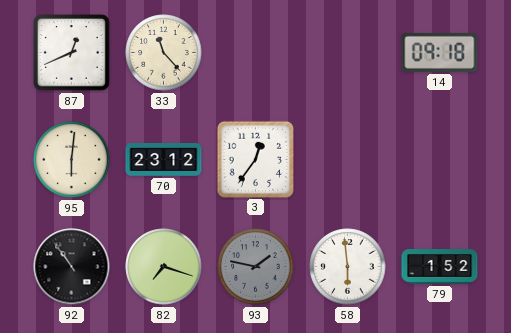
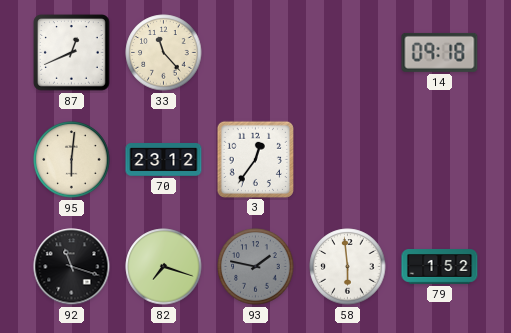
92: 10:54 -> 11:18 (72, 267)
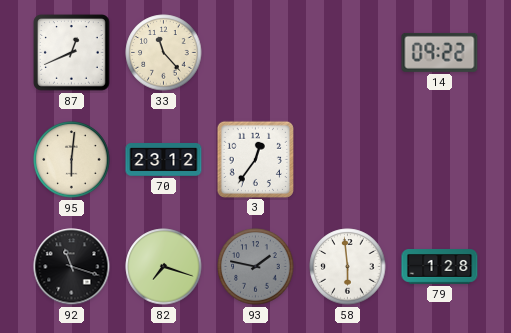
14: 09:18 -> 09:22 (440, 52)
79: 1:52 -> 1:28 (440, 267)
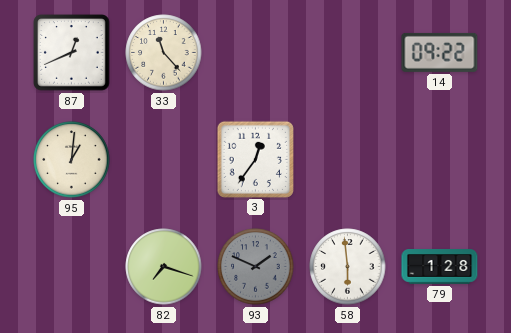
95: 6:01 -> 1:01 (72, 160)
70: 23:12 -> none (164, 160)
92: 11:18 -> none (72, 267)
93: 1:47 -> 1:49 (256, 267)
